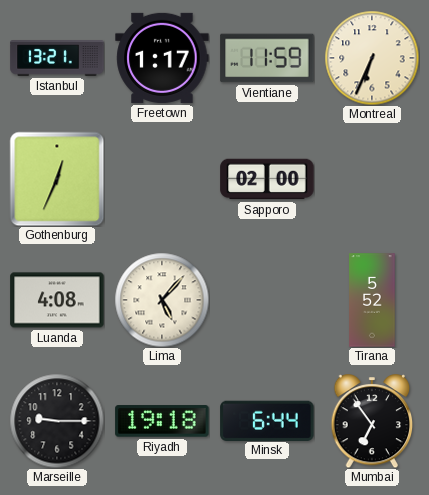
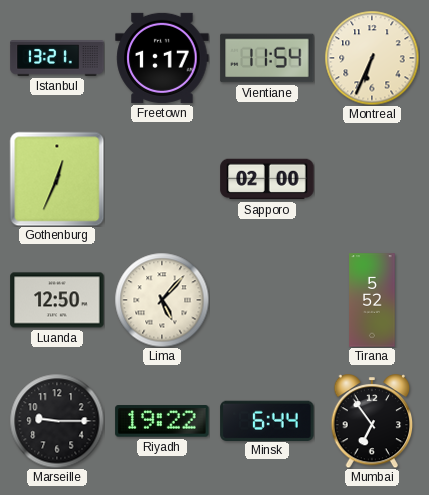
Vientiane: 11:59 -> 11:54 (267, 58)
Luanda: 4:08 -> 12:50 (57, 300)
Riyadh: 19:18 -> 19:22 (162, 421)
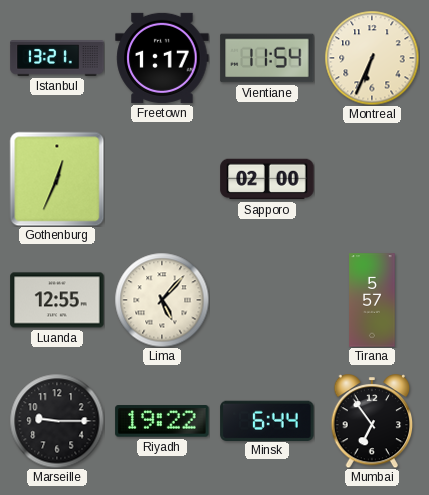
Luanda: 12:50 -> 12:55 (57, 300)
Tirana: 5:52 -> 5:57 (372, 300)
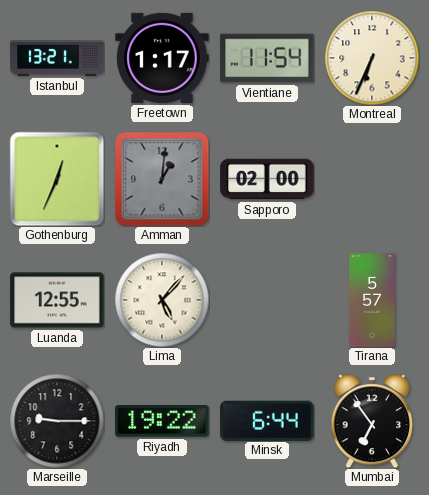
Amman: none -> 1:01 (162, 179)
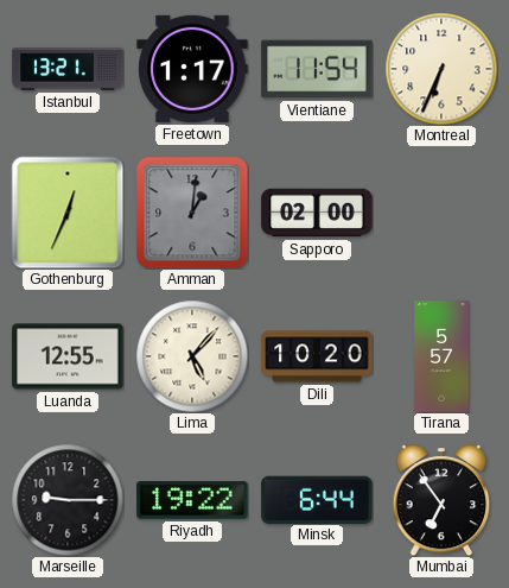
Dili: none -> 10:20 (317, 356)
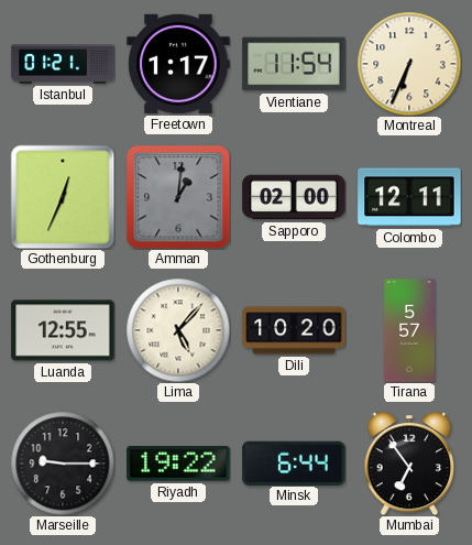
Istanbul: 13:21 -> 01:21 (63, 64)
Colombo: none -> 12:11 (409, 197)
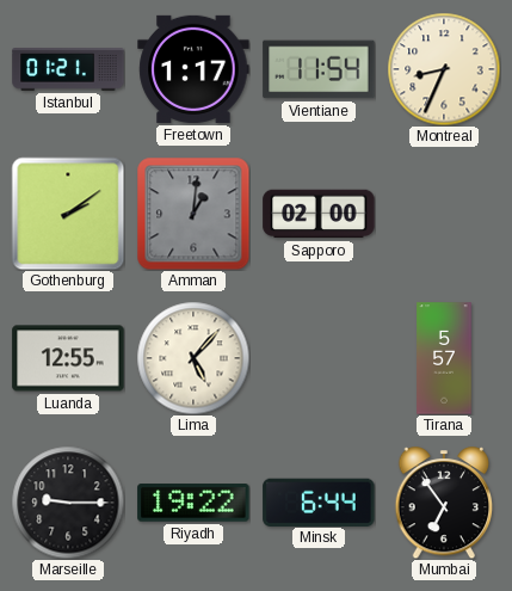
Montreal: 6:34 -> 8:34 (444, 69)
Gothenburg: 12:34 -> 2:09 (68, 214)
Colombo: 12:11 -> none (409, 197)
Dili: 10:20 -> none (294, 330)
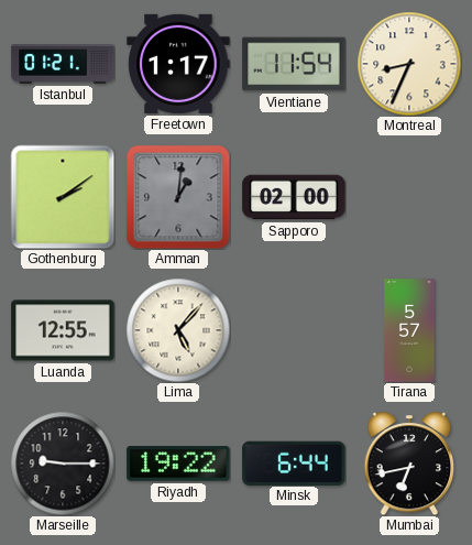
Mumbai: 6:54 -> 6:43 (409, 465)
